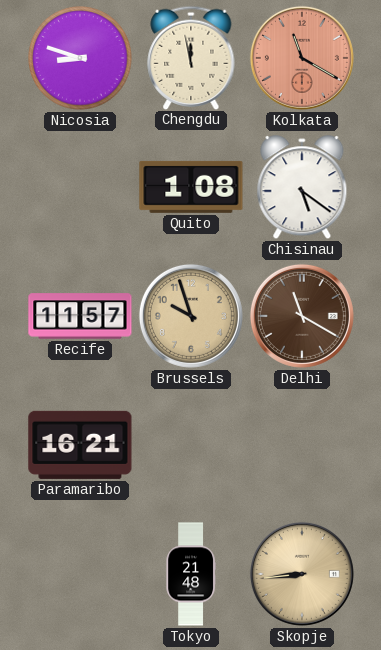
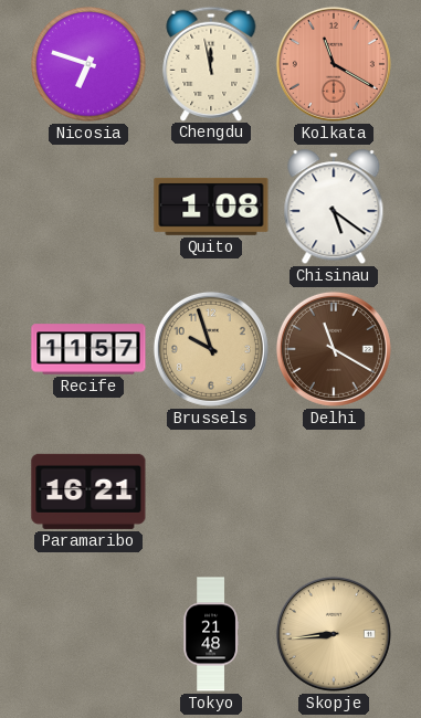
Nicosia: 8:48 -> 6:48 (88, 64)
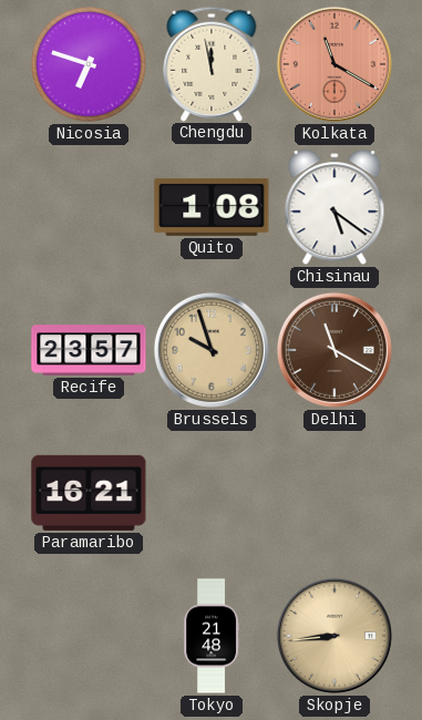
Recife: 11:57 -> 23:57 (89, 350)
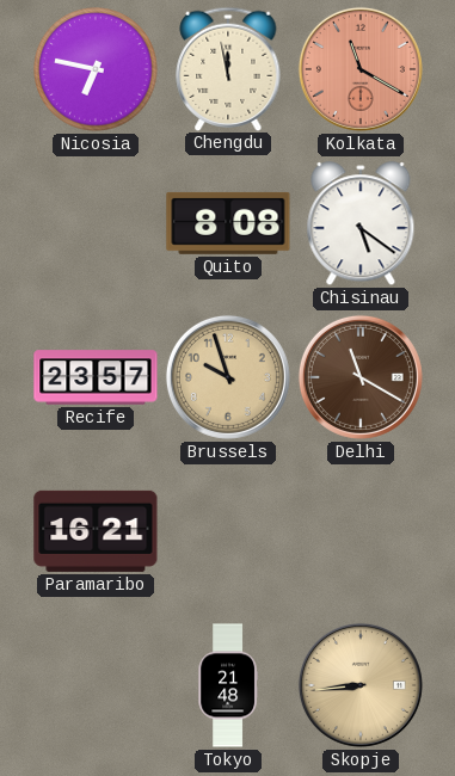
Nicosia: 6:48 -> 6:47 (96, 69)
Quito: 1:08 -> 8:08 (228, 223)
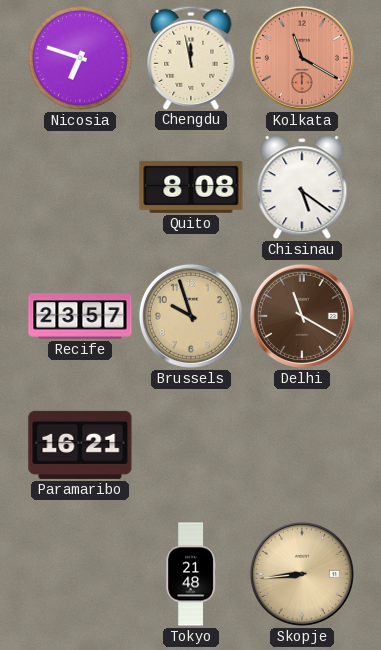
Nicosia: 6:47 -> 6:48 (80, 58)
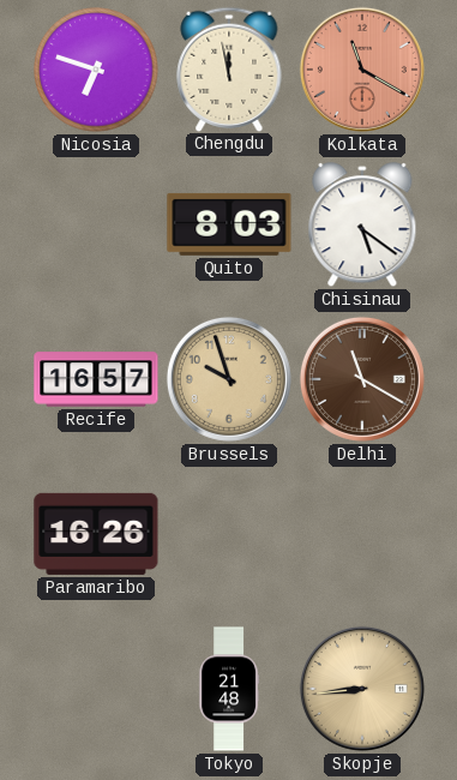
Quito: 8:08 -> 8:03 (229, 224)
Recife: 23:57 -> 16:57 (96, 379)
Paramaribo: 16:21 -> 16:26 (96, 534)
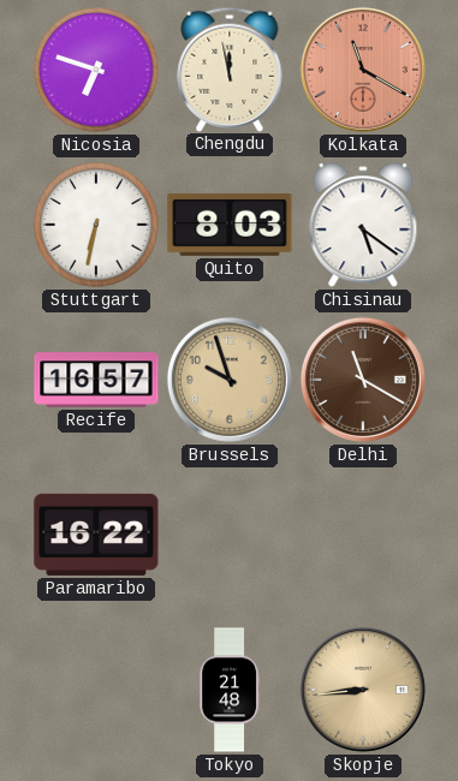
Stuttgart: none -> 6:32 (96, 225)
Paramaribo: 16:26 -> 16:22 (96, 535)
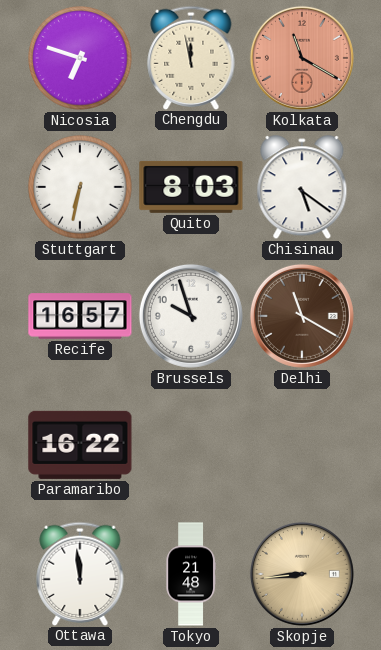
Brussels dial: champagne -> white (191, 316)
Ottawa: none -> 11:59 (80, 573)
